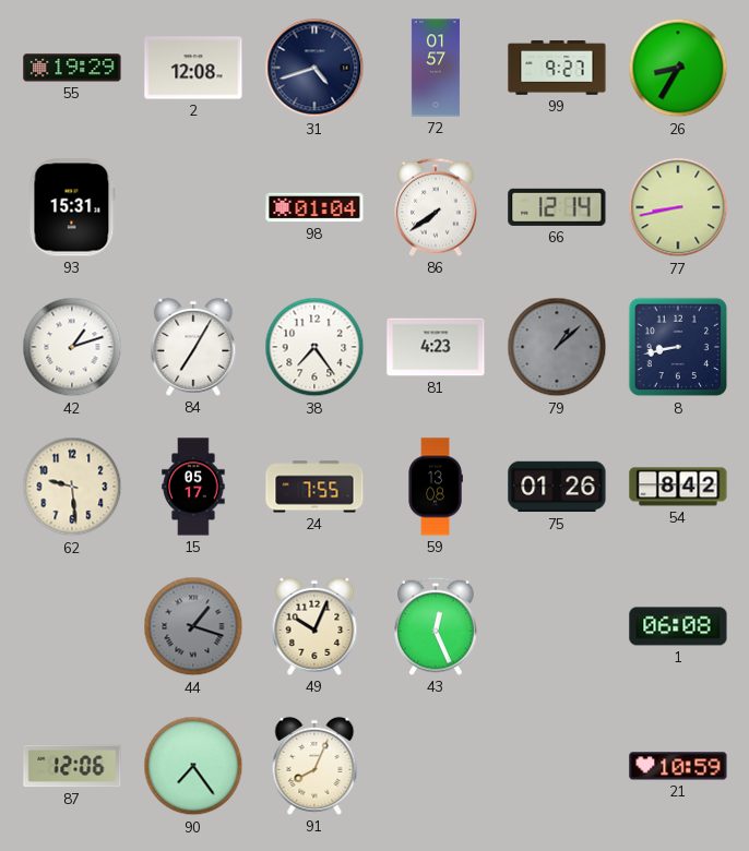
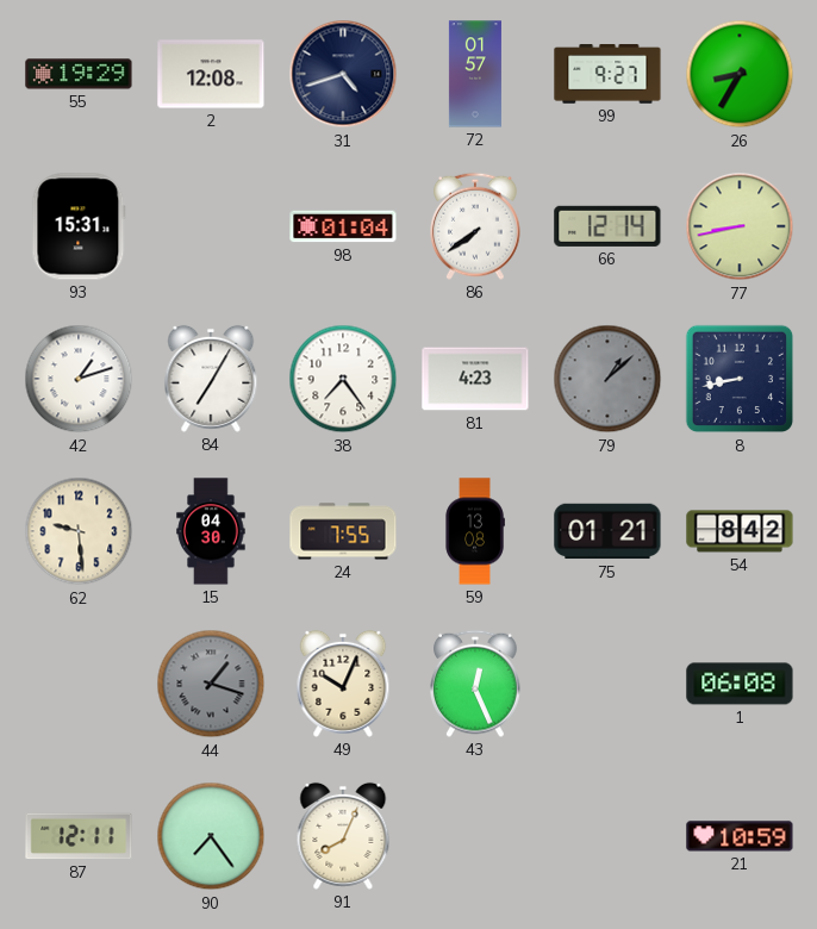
15: 05:17 -> 04:30 (211, 531)
75: 01:26 -> 01:21 (607, 531)
87: 12:06 -> 12:11 (79, 836)
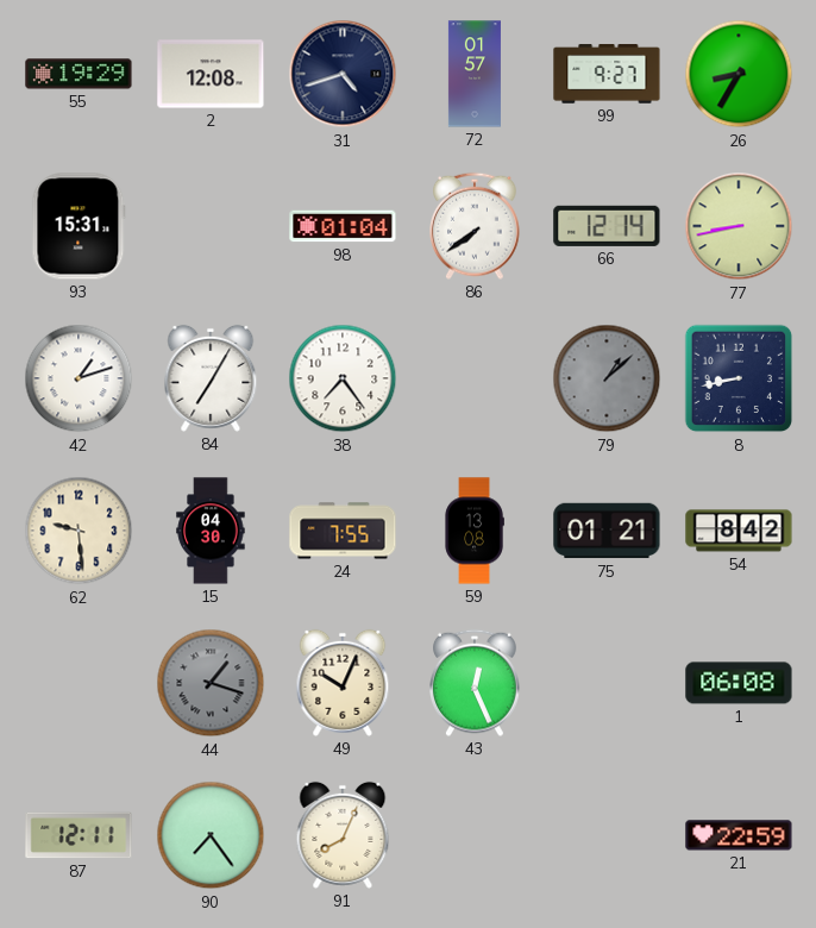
81: 4:23 -> none (475, 379)
21: 10:59 -> 22:59 (739, 835)
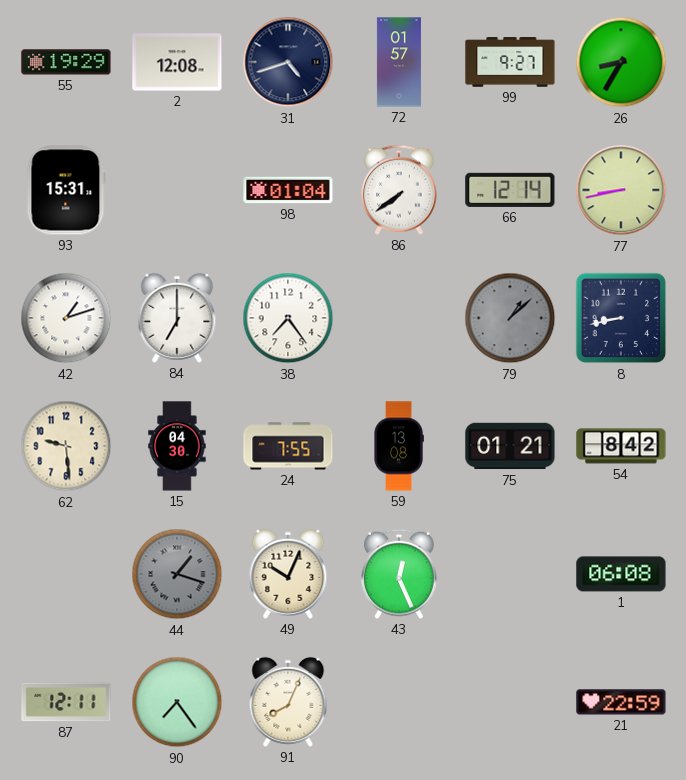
84: 7:05 -> 7:00 (177, 318)
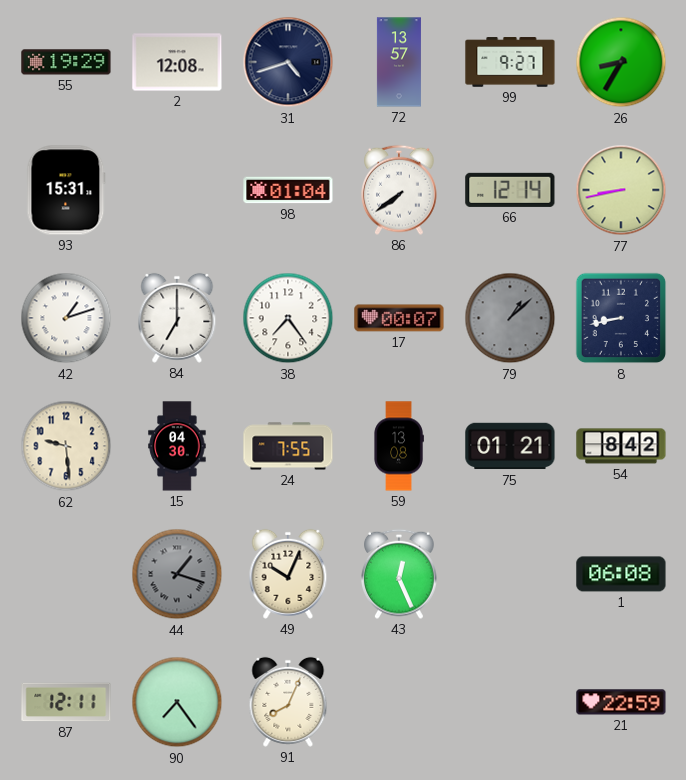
72: 01:57 -> 13:57 (399, 62)
17: none -> 00:07 (399, 318)
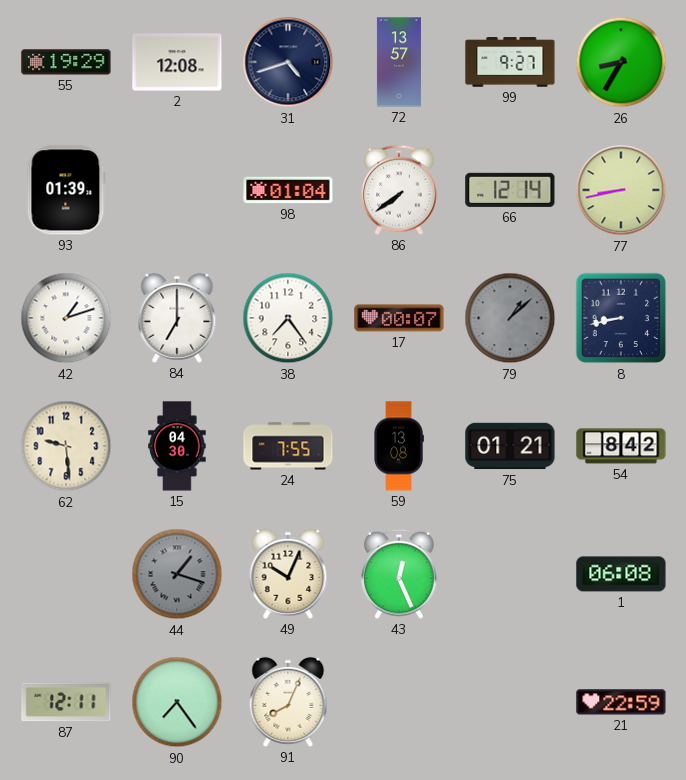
93: 15:31 -> 01:39 (66, 190)
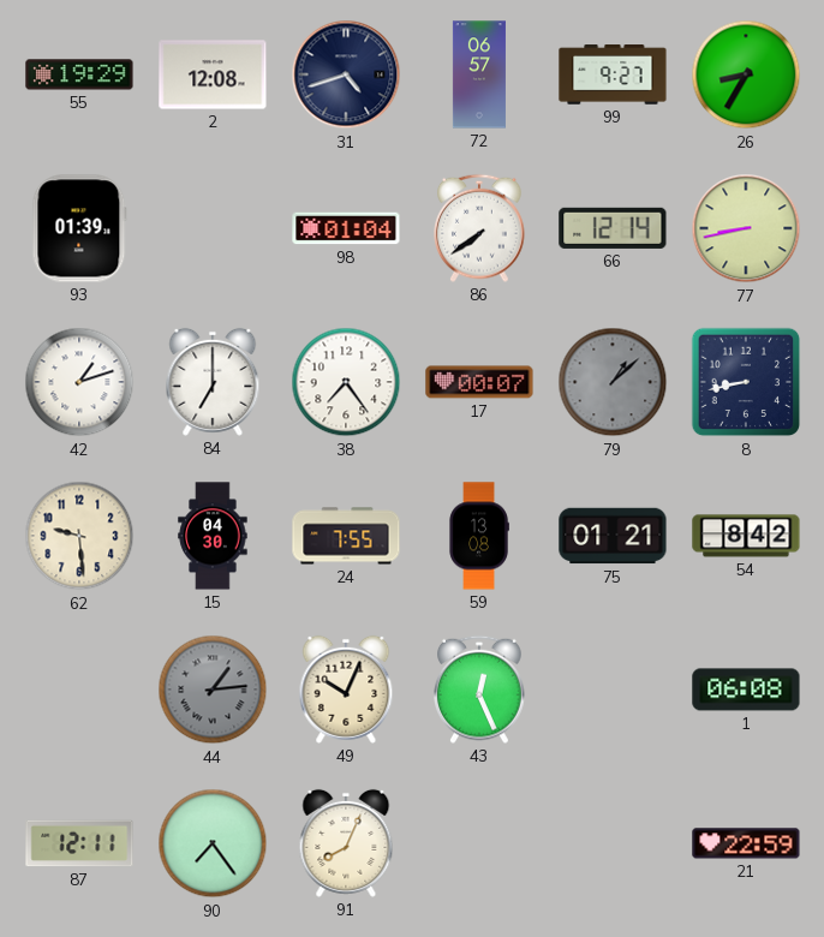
72: 13:57 -> 06:57 (479, 74)
44: 1:18 -> 1:14 (213, 690)
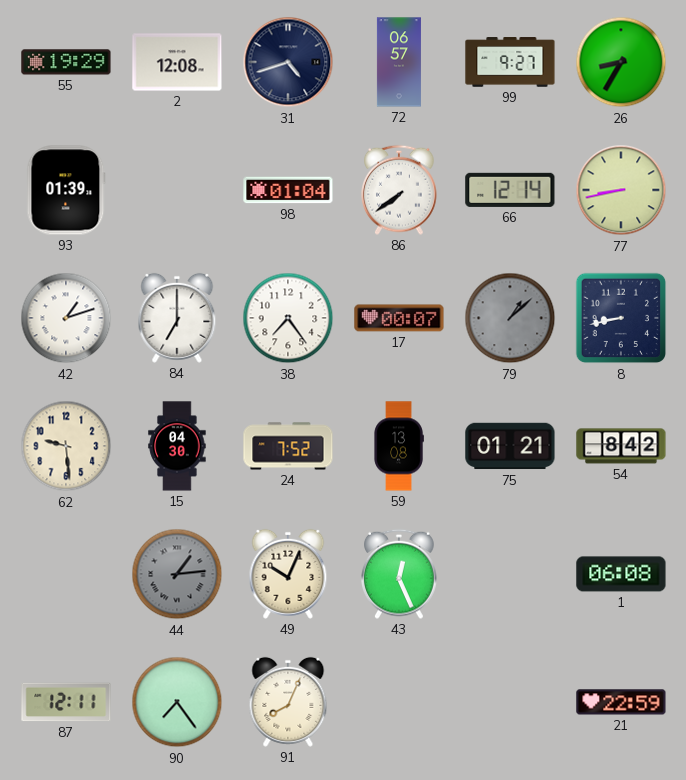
24: 7:55 -> 7:52 (288, 446)
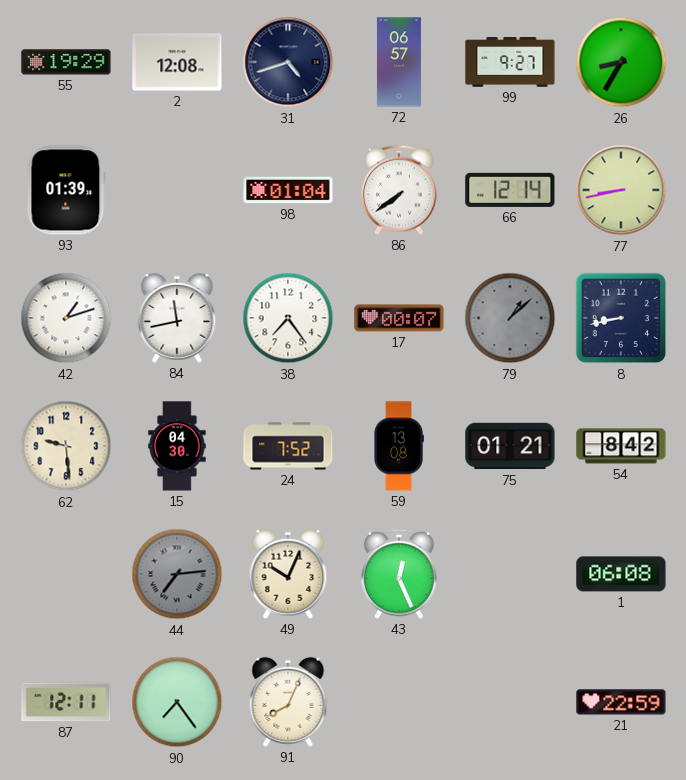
84: 7:00 -> 11:43 (177, 318)
44: 1:14 -> 7:14 (177, 574)
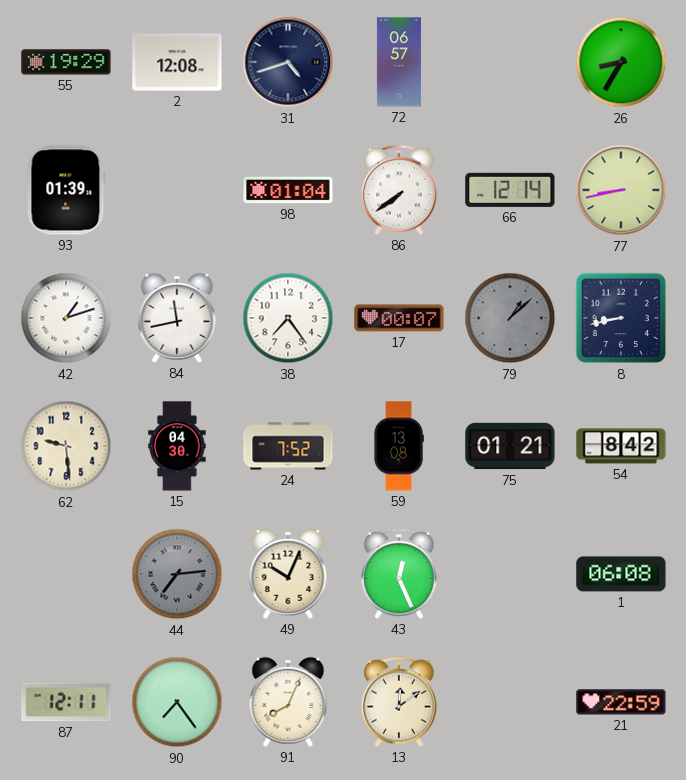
99: 9:27 -> none (510, 62)
13: none -> 12:09 (400, 702)
